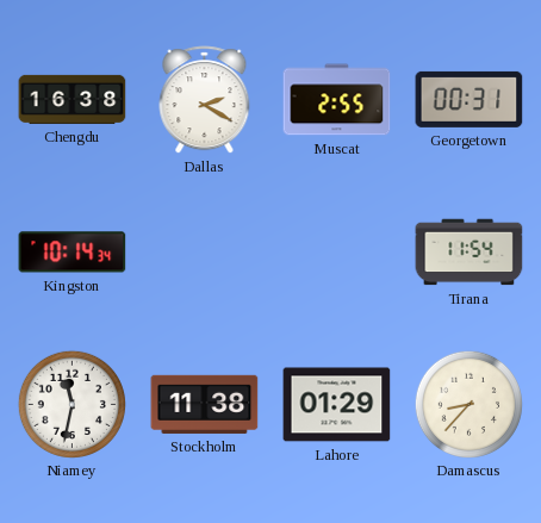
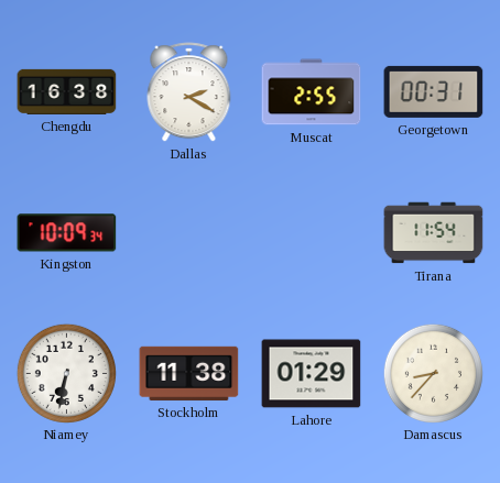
Kingston: 10:14 -> 10:09 (67, 233)
Niamey: 11:32 -> 6:32 (66, 373)
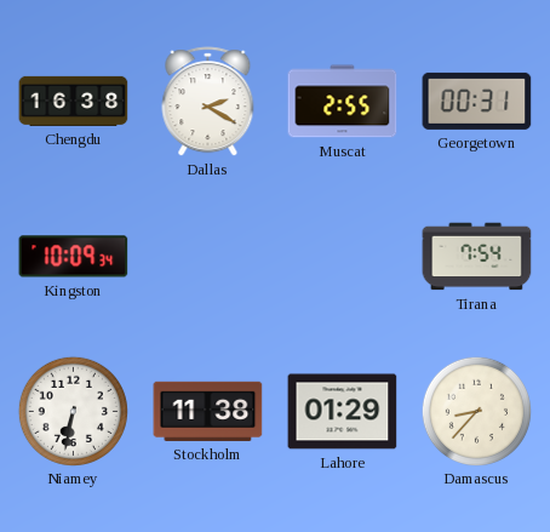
Tirana: 11:54 -> 7:54 (477, 257)
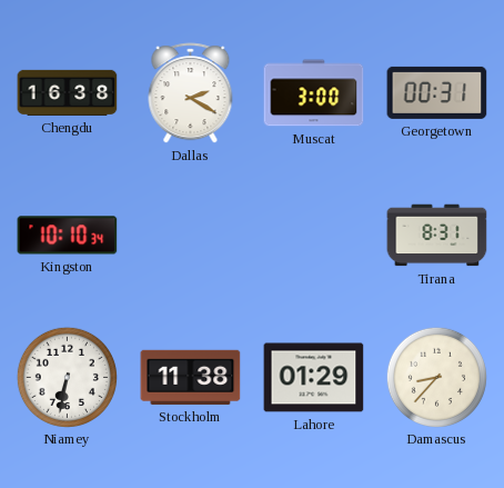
Muscat: 2:55 -> 3:00 (314, 93)
Kingston: 10:09 -> 10:10 (68, 236)
Tirana: 7:54 -> 8:31 (437, 236)
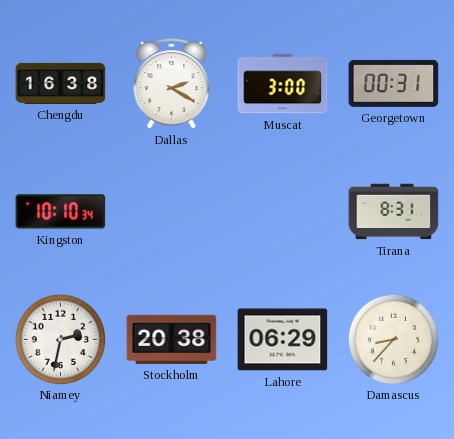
Niamey: 6:32 -> 2:32 (60, 339)
Stockholm: 11:38 -> 20:38 (172, 339)
Lahore: 01:29 -> 06:29 (283, 340)
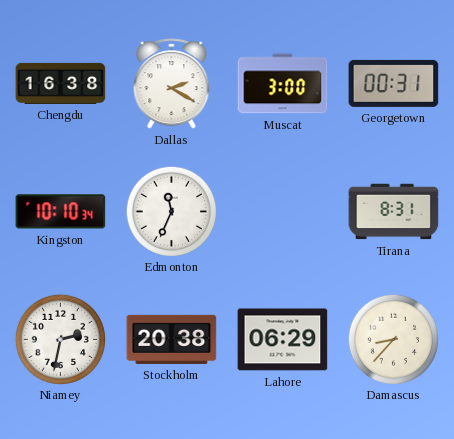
Edmonton: none -> 11:34 (171, 211)
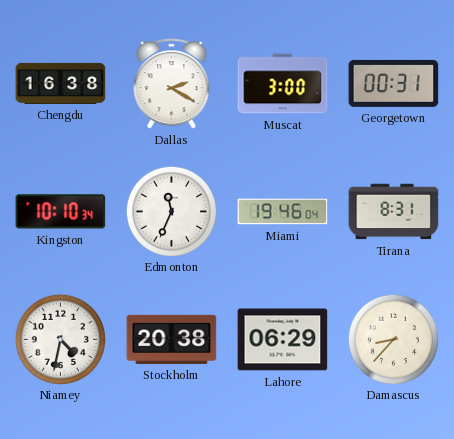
Miami: none -> 19:46 (283, 212)
Niamey: 2:32 -> 4:32 (60, 339)
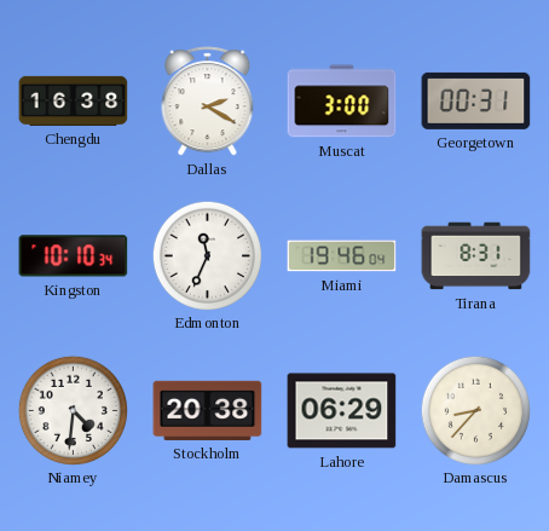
Niamey: 4:32 -> 4:31 (73, 410)
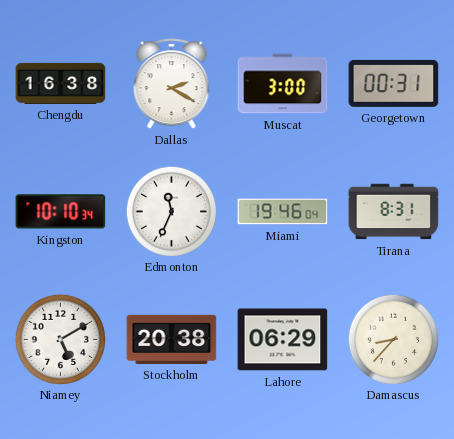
Niamey: 4:31 -> 5:10 (60, 339)
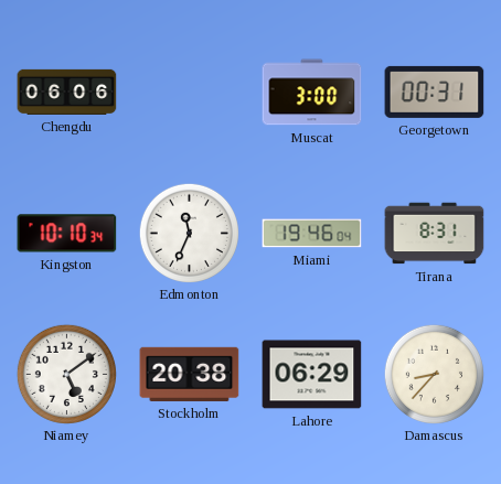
Chengdu: 16:38 -> 06:06 (67, 92)
Dallas: 2:20 -> none (172, 84)
Niamey: 5:10 -> 5:09 (66, 374)
